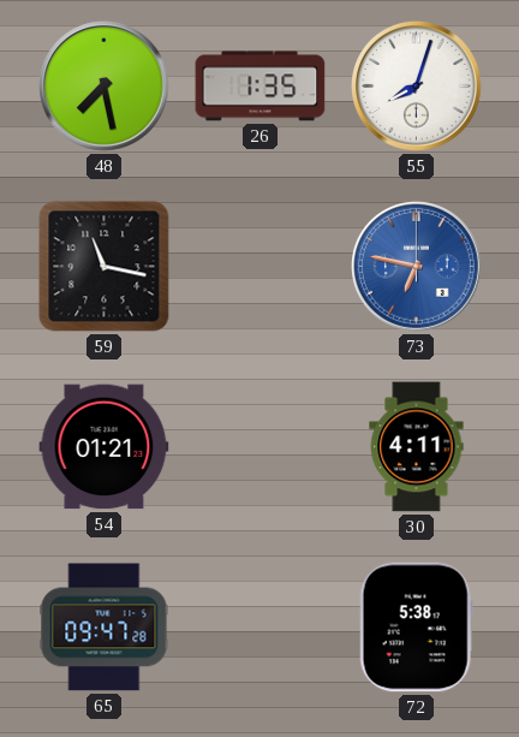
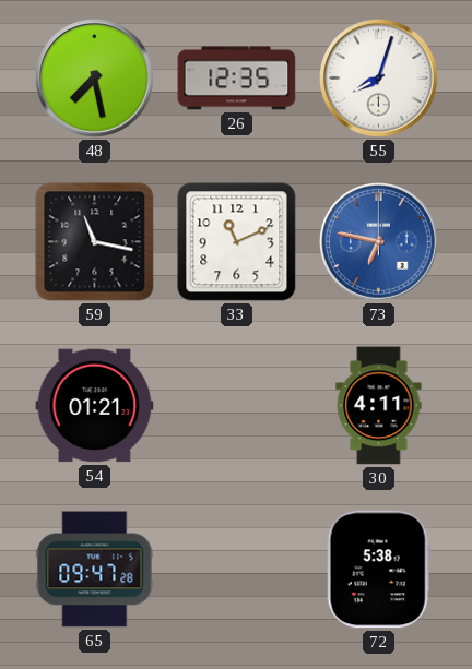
26: 1:35 -> 12:35 (237, 79)
33: none -> 11:11 (237, 242)
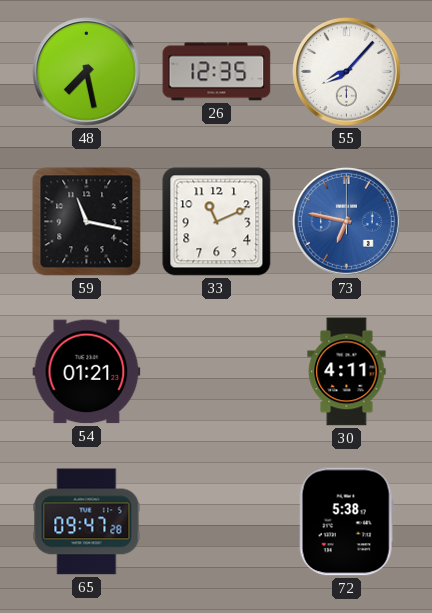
55: 8:03 -> 8:07 (347, 72)
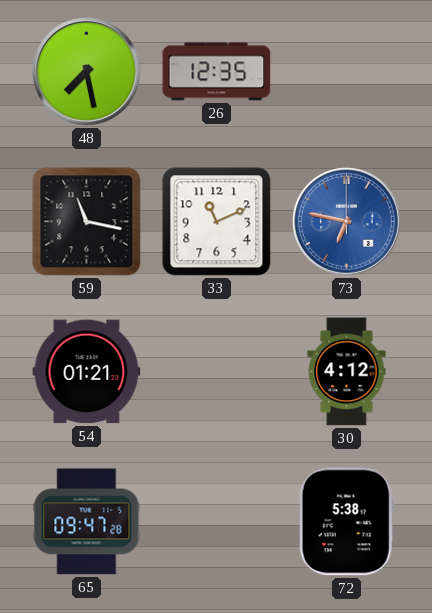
55: 8:07 -> none (347, 72)
30: 4:11 -> 4:12 (347, 372)
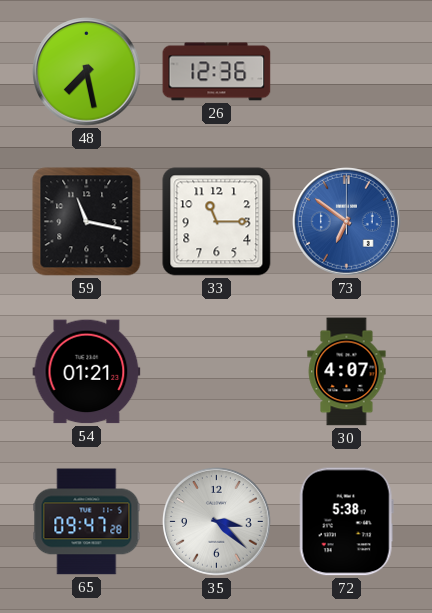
26: 12:35 -> 12:36 (217, 72)
33: 11:11 -> 11:15 (217, 222)
73: 6:47 -> 6:51 (347, 222)
30: 4:12 -> 4:07 (347, 372)
35: none -> 3:22 (217, 522)
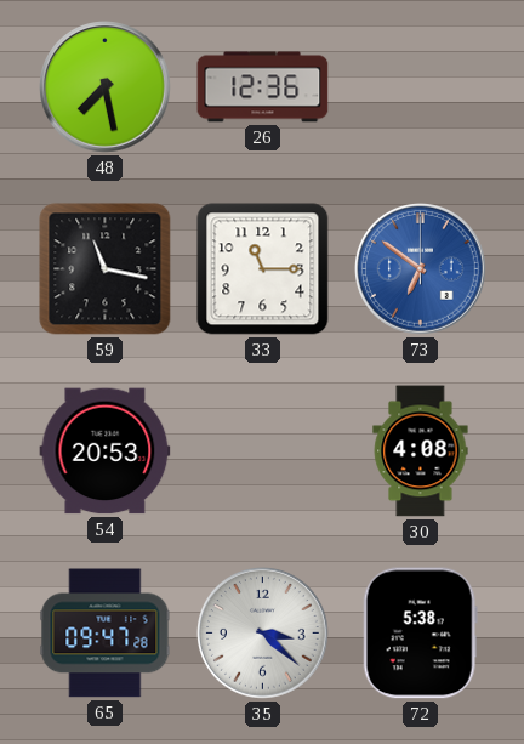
54: 01:21 -> 20:53 (106, 451)
30: 4:07 -> 4:08 (421, 451)
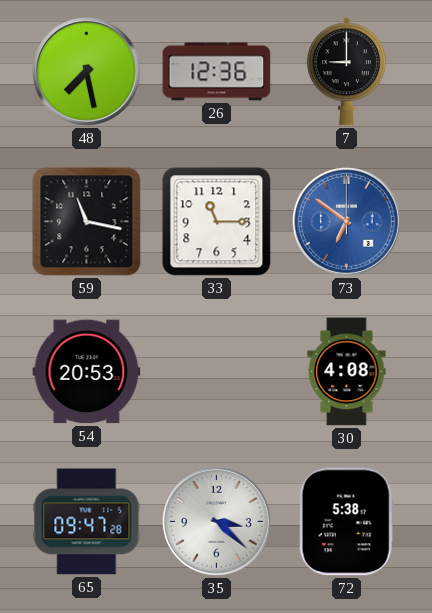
7: none -> 9:00 (346, 72)
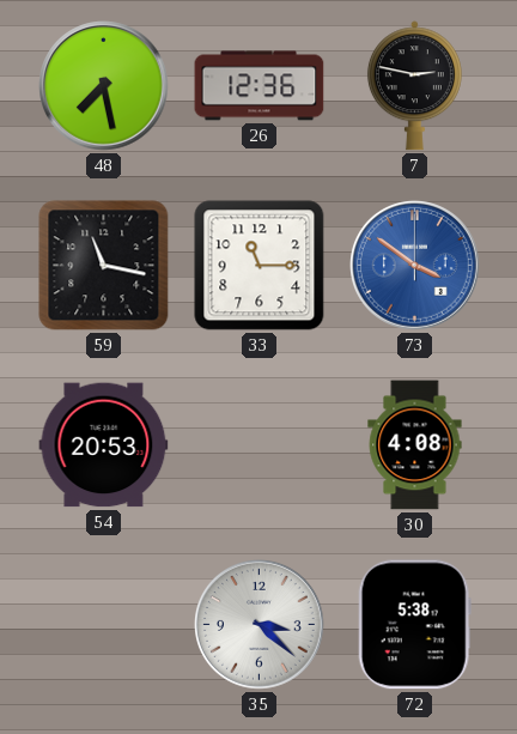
7: 9:00 -> 2:47 (414, 86)
73: 6:51 -> 3:51 (415, 266)
65: 09:47 -> none (87, 522)
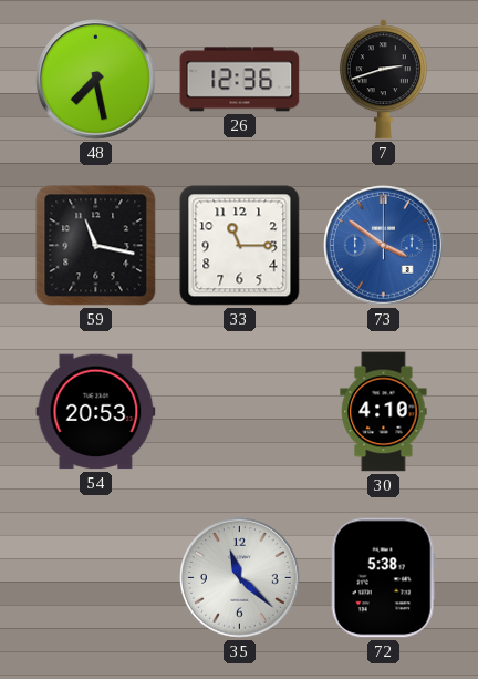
7: 2:47 -> 2:42 (383, 80)
30: 4:08 -> 4:10 (384, 412)
35: 3:22 -> 11:22 (240, 578)
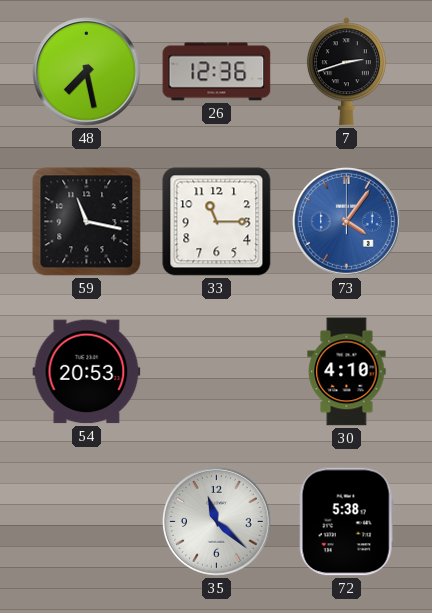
73: 3:51 -> 4:06 (347, 222)
